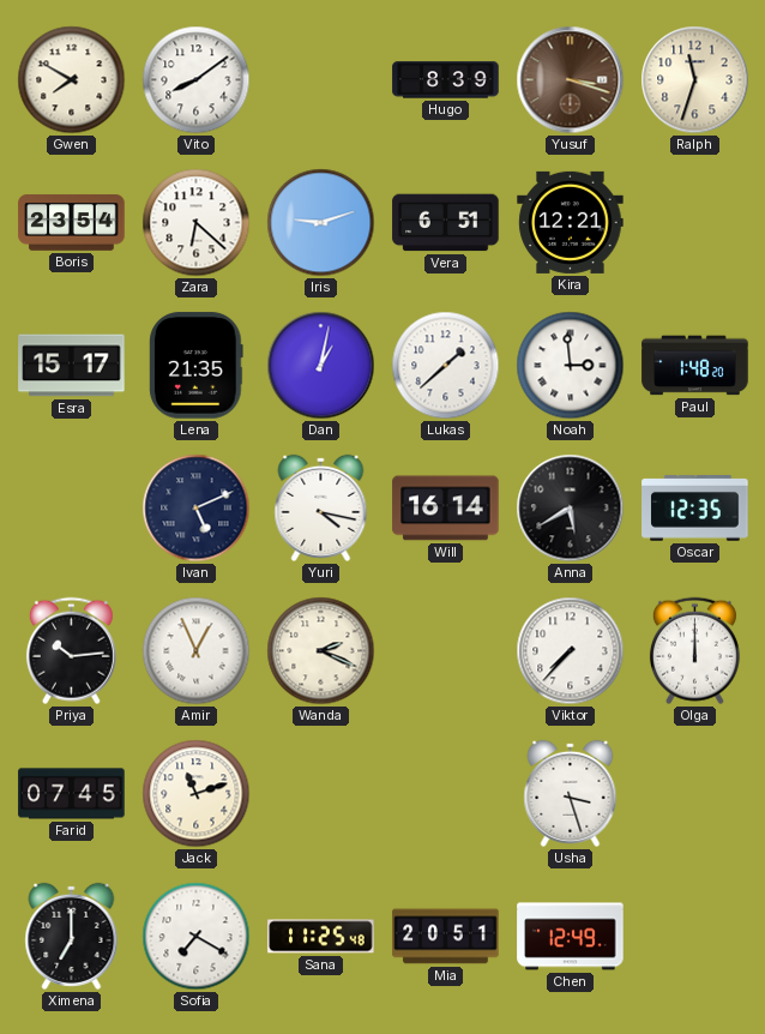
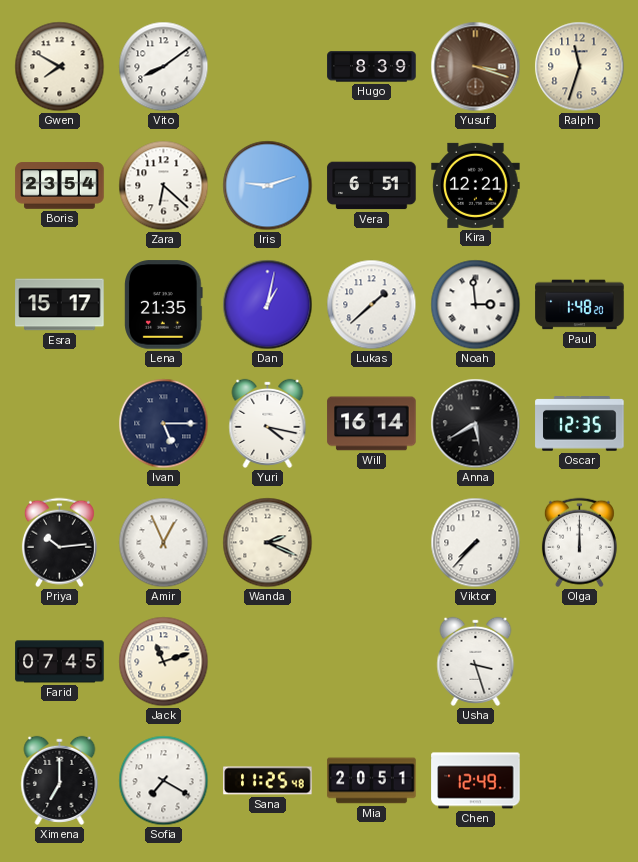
Ivan: 5:11 -> 5:15 (164, 424)
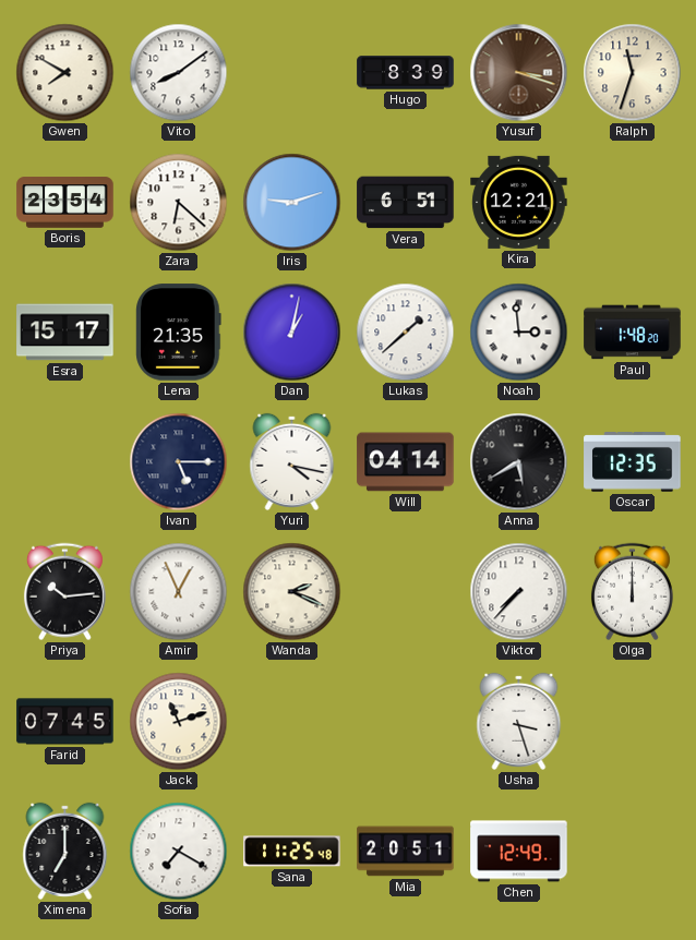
Will: 16:14 -> 04:14 (406, 462)
